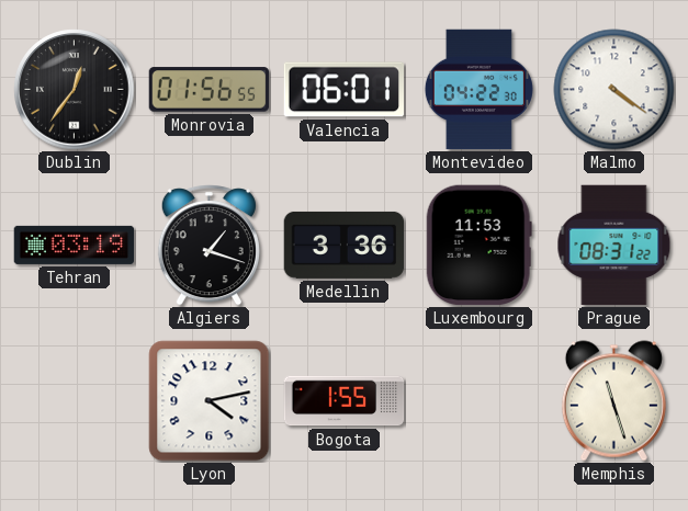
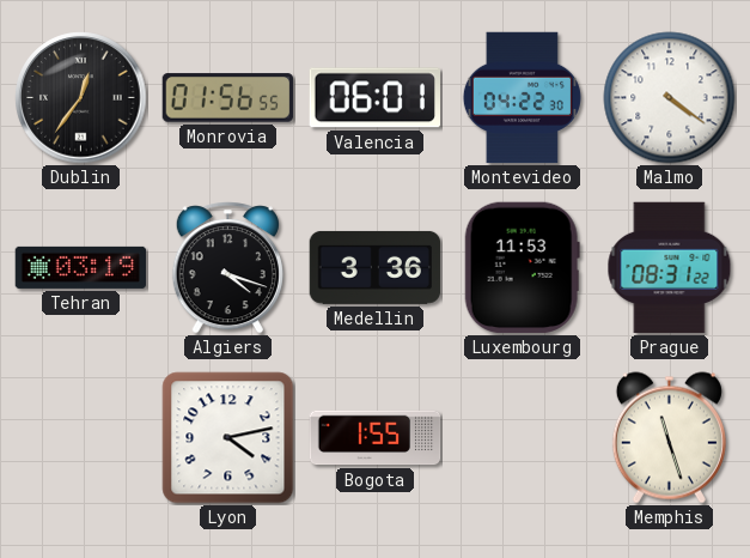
Algiers: 1:18 -> 4:18 (227, 268)
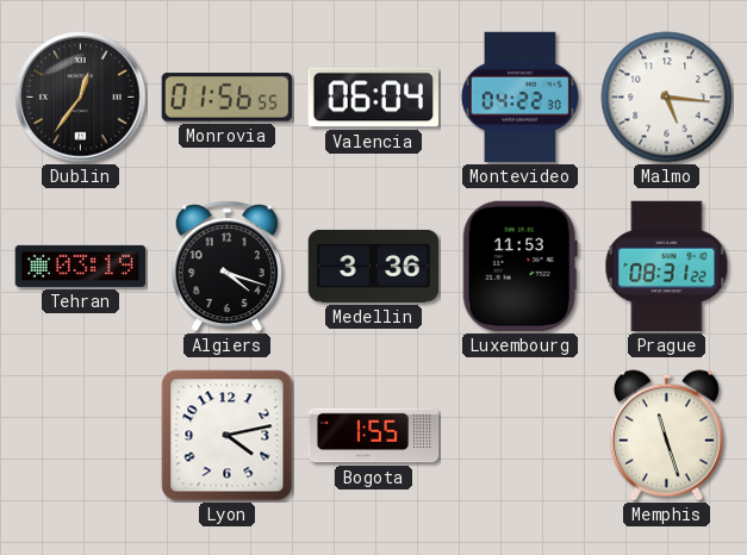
Valencia: 06:01 -> 06:04 (373, 98)
Malmo: 4:21 -> 5:16 (667, 98)
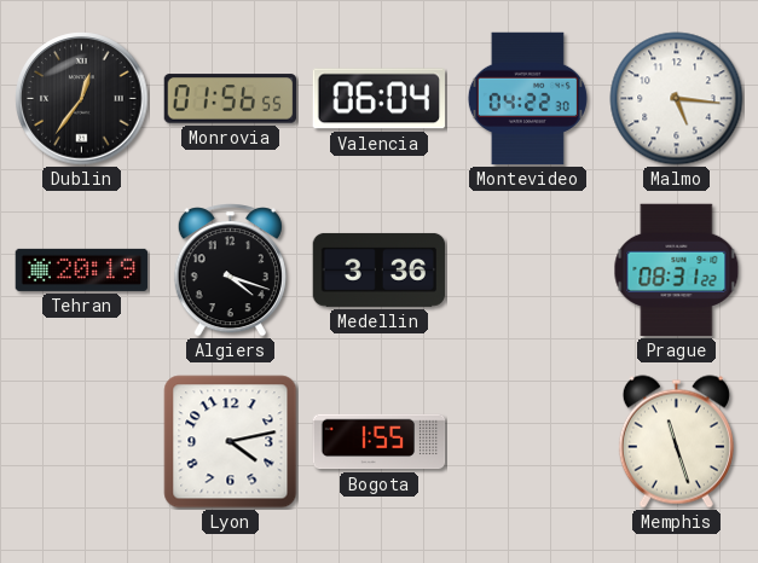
Tehran: 03:19 -> 20:19 (82, 269)
Luxembourg: 11:53 -> none (519, 267)
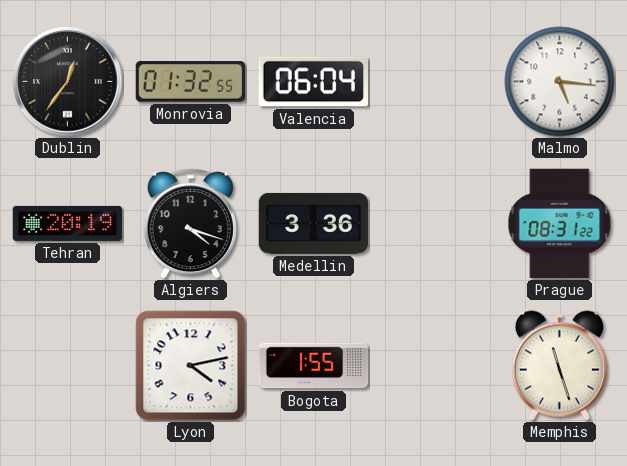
Monrovia: 01:56 -> 01:32 (191, 82)
Montevideo: 04:22 -> none (527, 99)
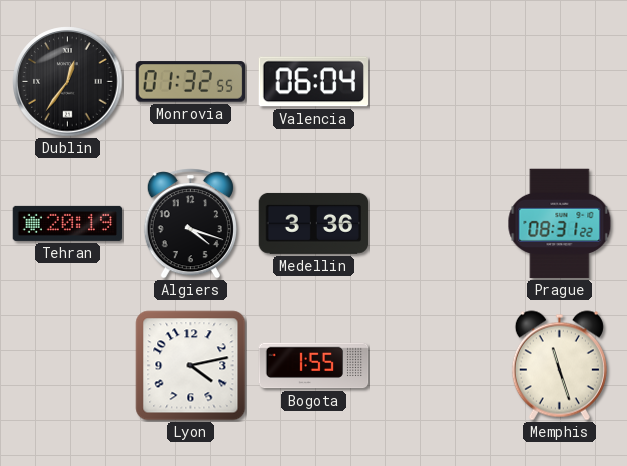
Malmo: 5:16 -> none (560, 82)
